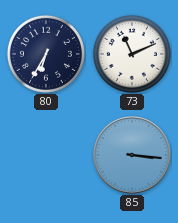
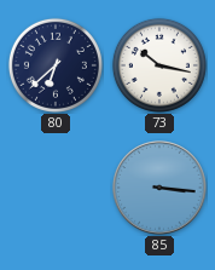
80: 6:35 -> 6:38 (56, 65)
73: 11:11 -> 10:17 (159, 65)
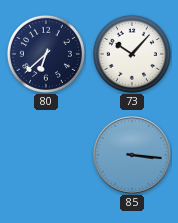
73: 10:17 -> 10:07 (132, 54)
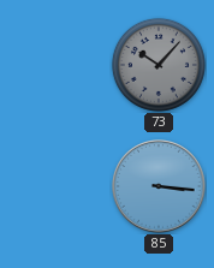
80: 6:38 -> none (46, 54)
73 dial: white -> grey (159, 65)
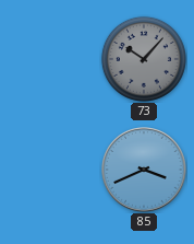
85: 3:16 -> 3:41 (144, 170)
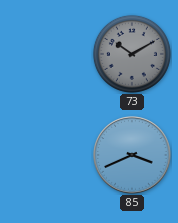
73: 10:07 -> 10:10 (132, 54)
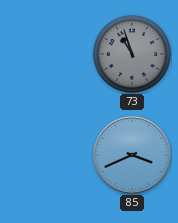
73: 10:10 -> 10:57 (132, 54)
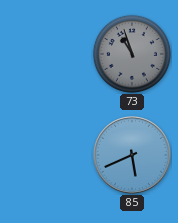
85: 3:41 -> 5:41 (132, 155)
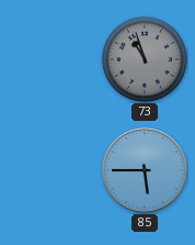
85: 5:41 -> 5:45 (145, 170)
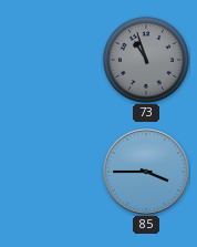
85: 5:45 -> 3:45 (146, 172)
